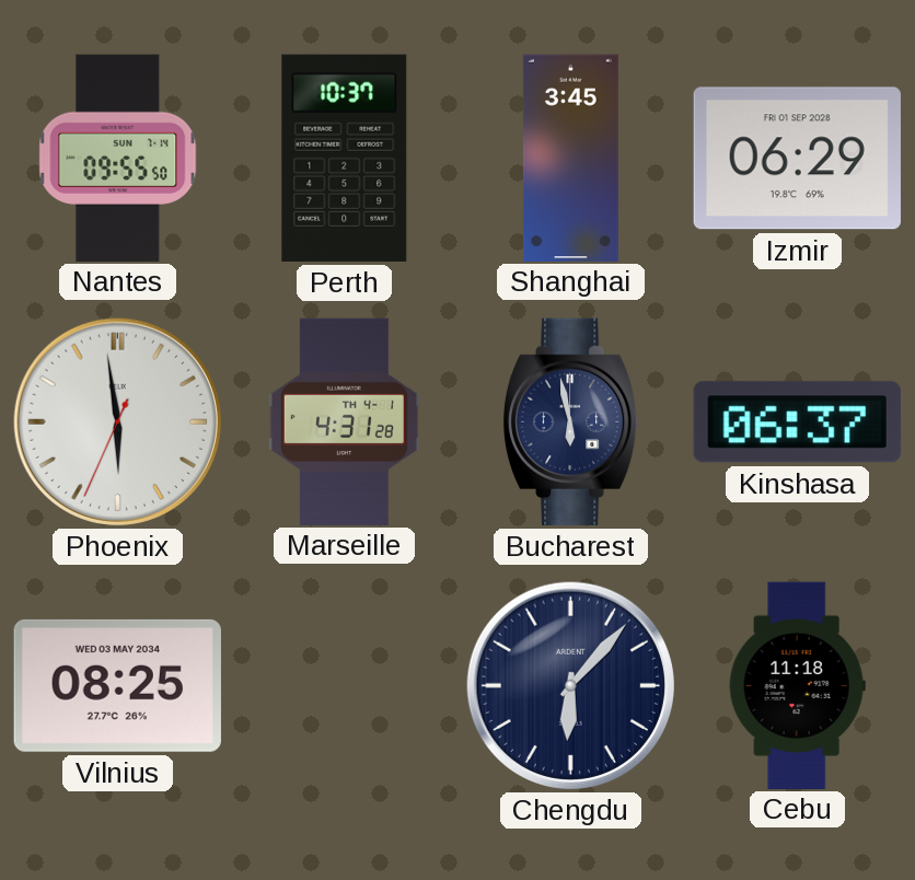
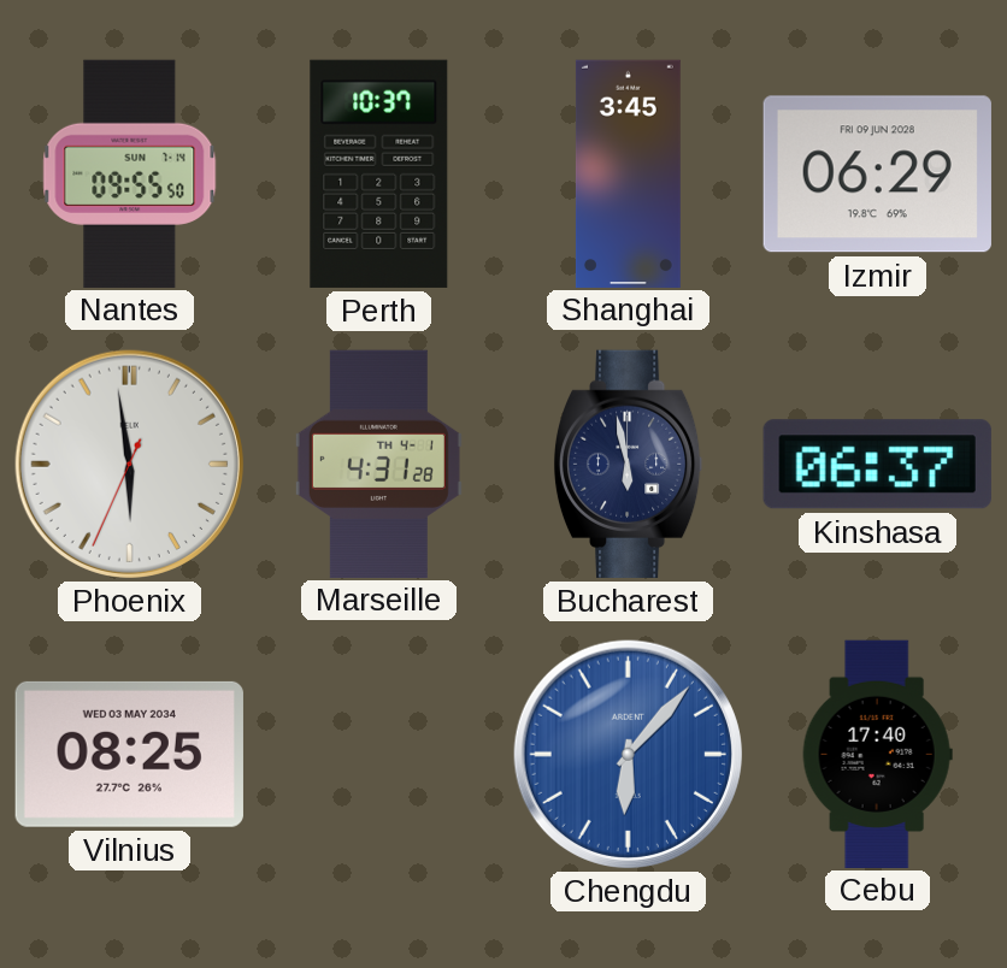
Izmir date: FRI 01 SEP 2028 -> FRI 09 JUN 2028 (877, 175)
Chengdu dial: navy -> blue (628, 754)
Cebu: 11:18 -> 17:40 (877, 754)
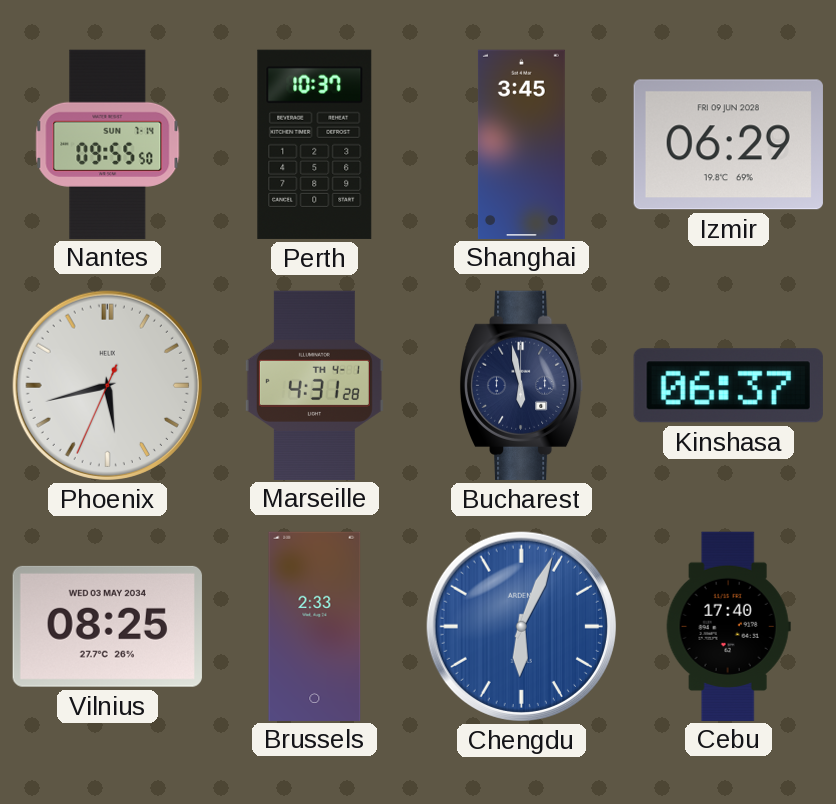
Phoenix: 5:58 -> 5:42 (107, 385)
Brussels: none -> 2:33 (315, 626)
Chengdu: 6:07 -> 6:04 (521, 626)
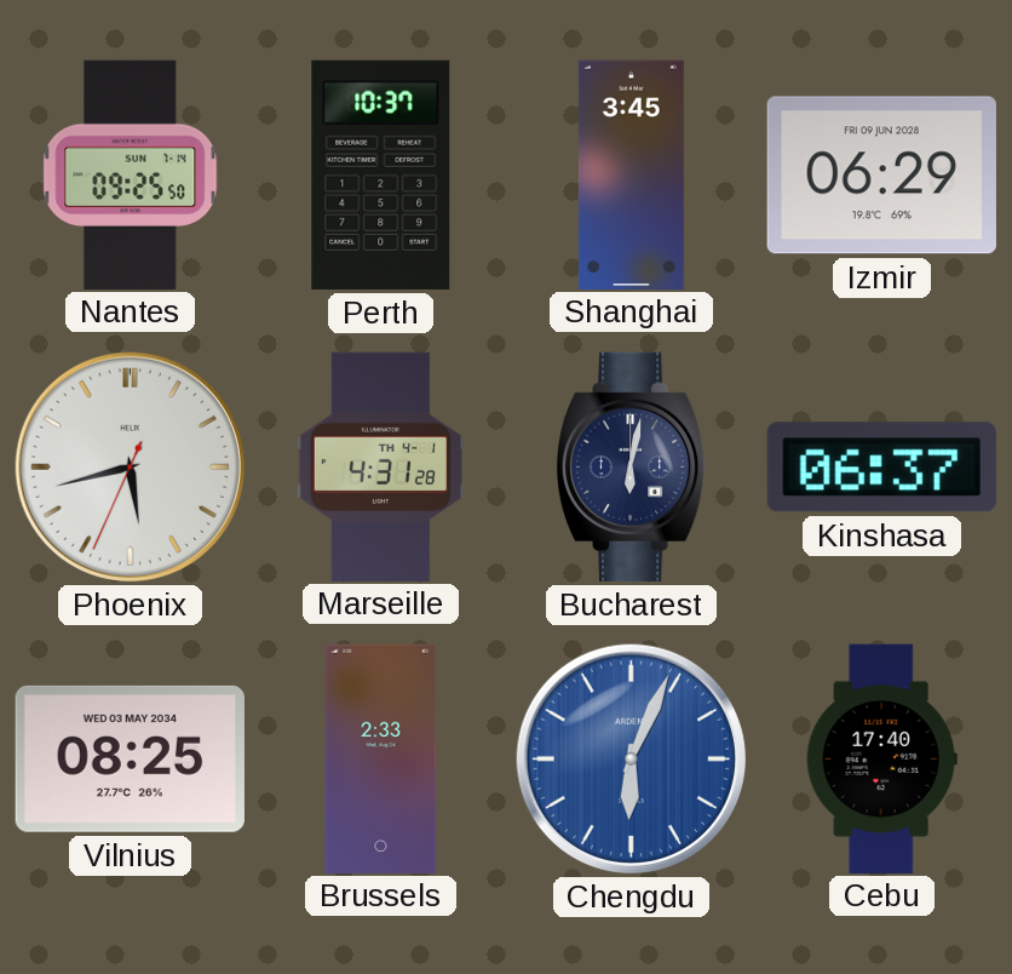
Nantes: 09:55 -> 09:25 (131, 174)
Bucharest: 5:58 -> 6:02 (631, 466)
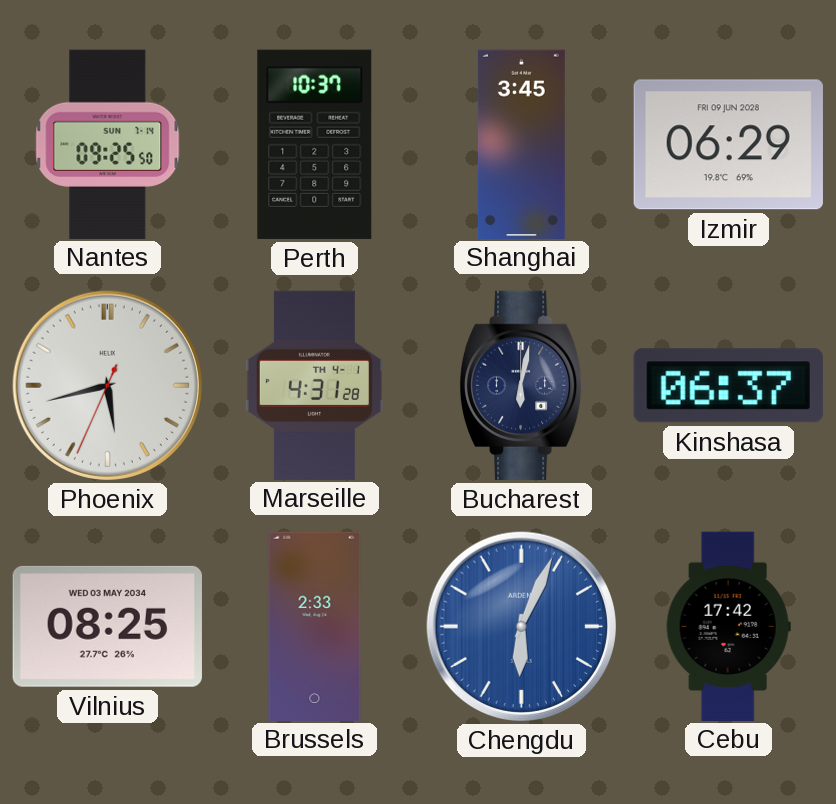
Cebu: 17:40 -> 17:42 (728, 626)
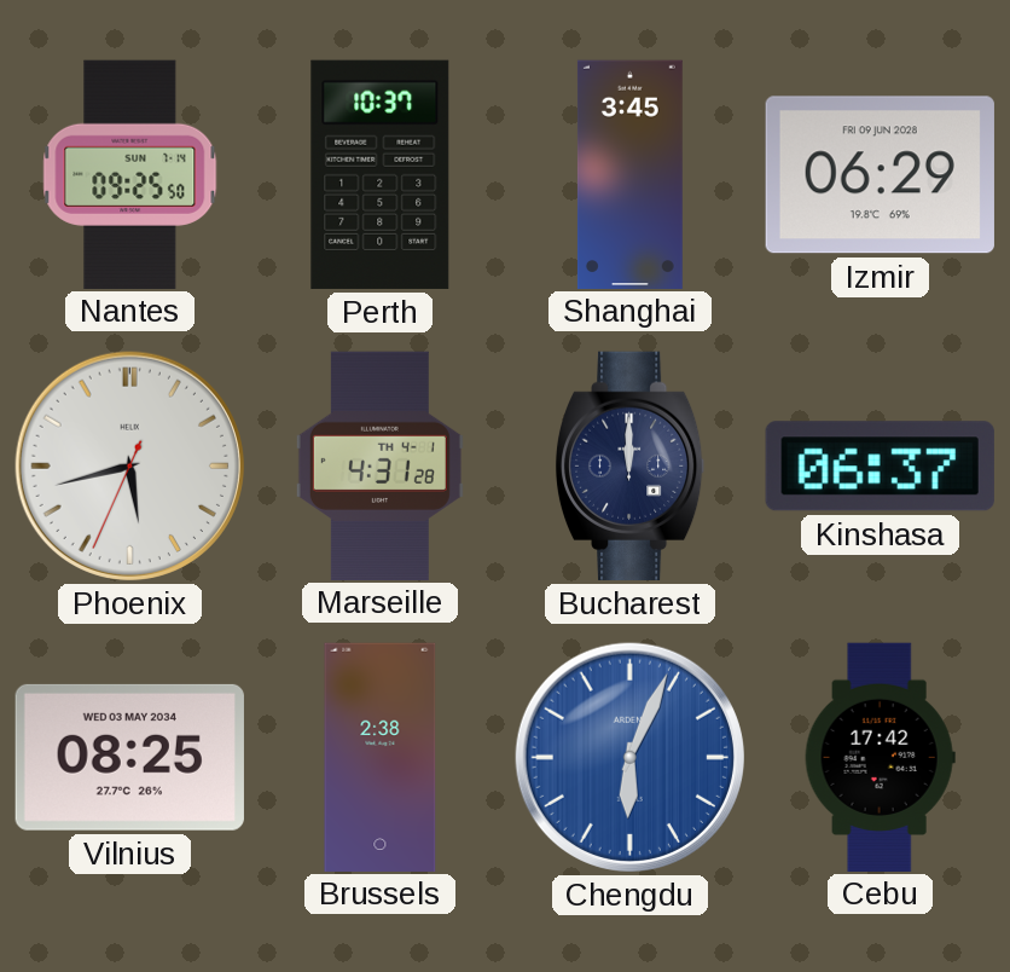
Bucharest: 6:02 -> 12:00 (629, 465)
Brussels: 2:33 -> 2:38 (381, 757)
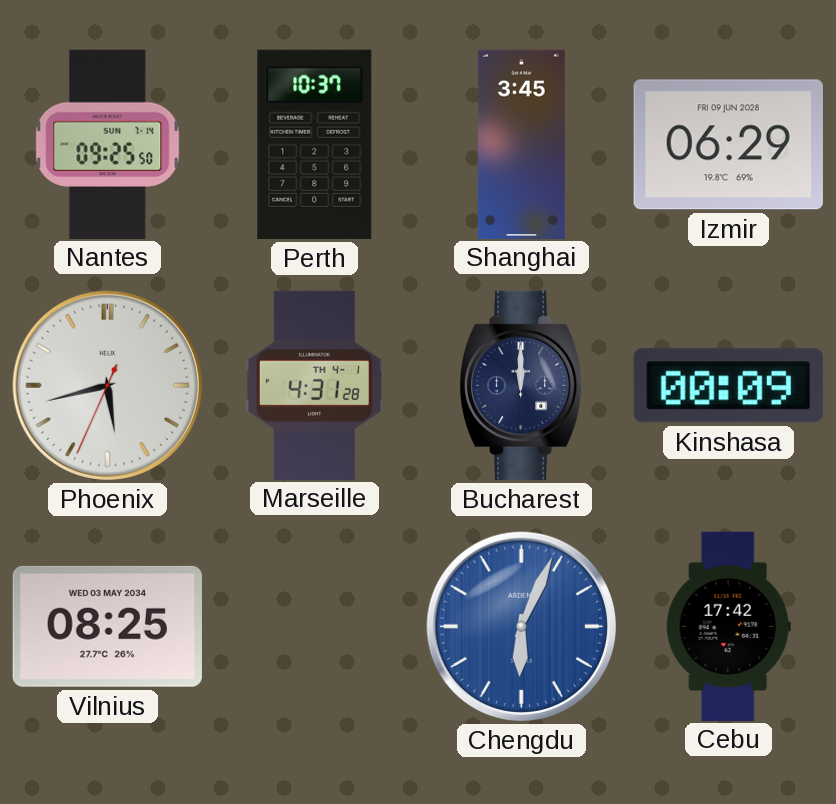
Kinshasa: 06:37 -> 00:09 (728, 386)
Brussels: 2:38 -> none (381, 757)
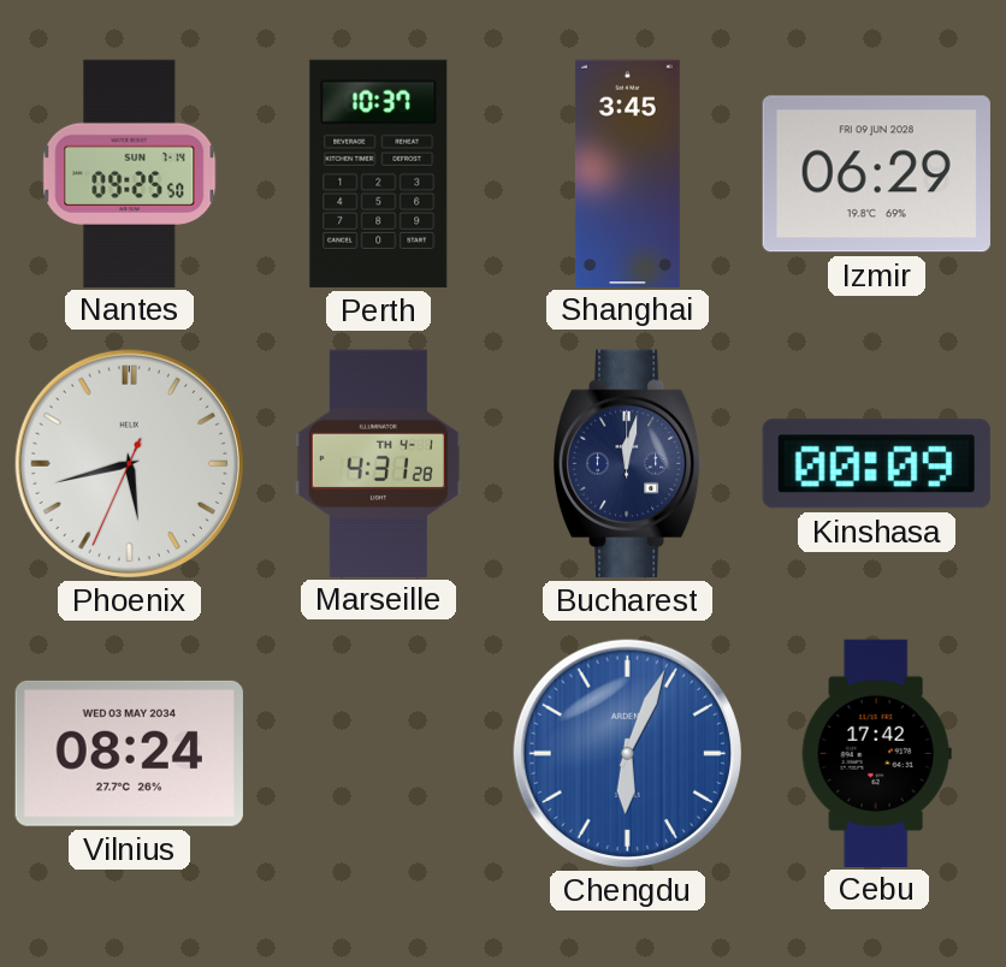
Bucharest: 12:00 -> 12:02 (627, 463)
Vilnius: 08:25 -> 08:24 (129, 753)
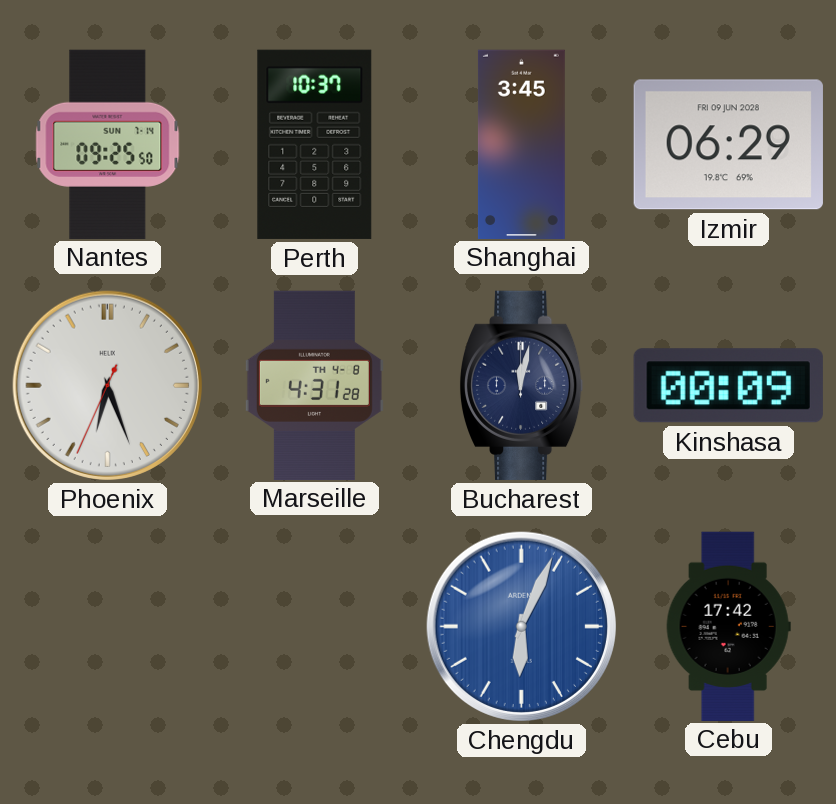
Phoenix: 5:42 -> 6:26 (107, 385)
Marseille date: TH 4-1 -> TH 4-8 (314, 385)
Vilnius: 08:24 -> none (129, 753)
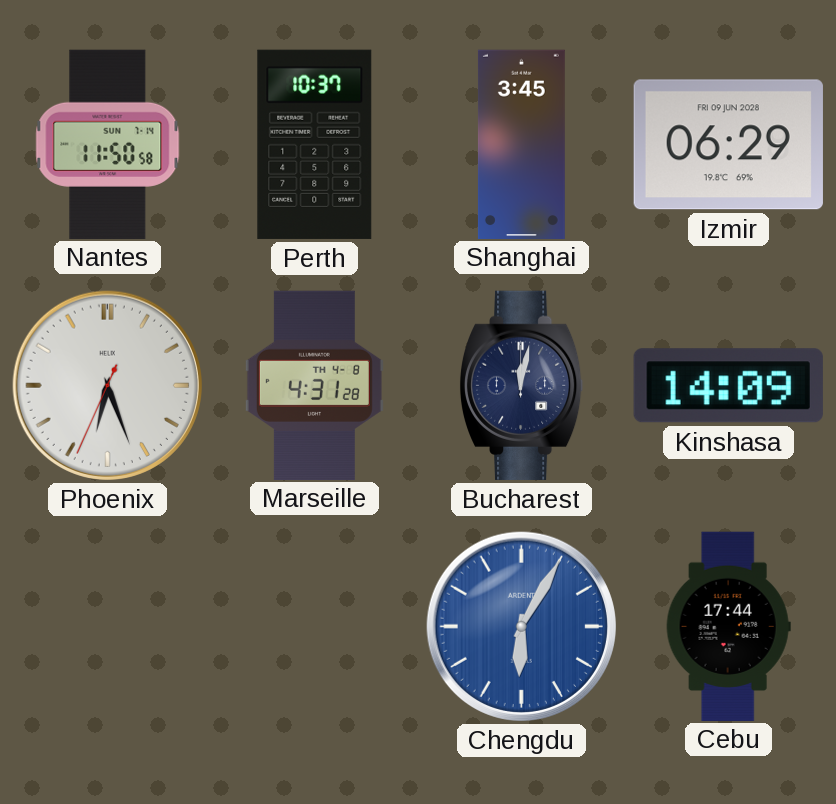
Nantes: 09:25 -> 11:50 (108, 144)
Kinshasa: 00:09 -> 14:09 (728, 386)
Chengdu: 6:04 -> 6:05 (521, 626)
Cebu: 17:42 -> 17:44 (728, 626)
